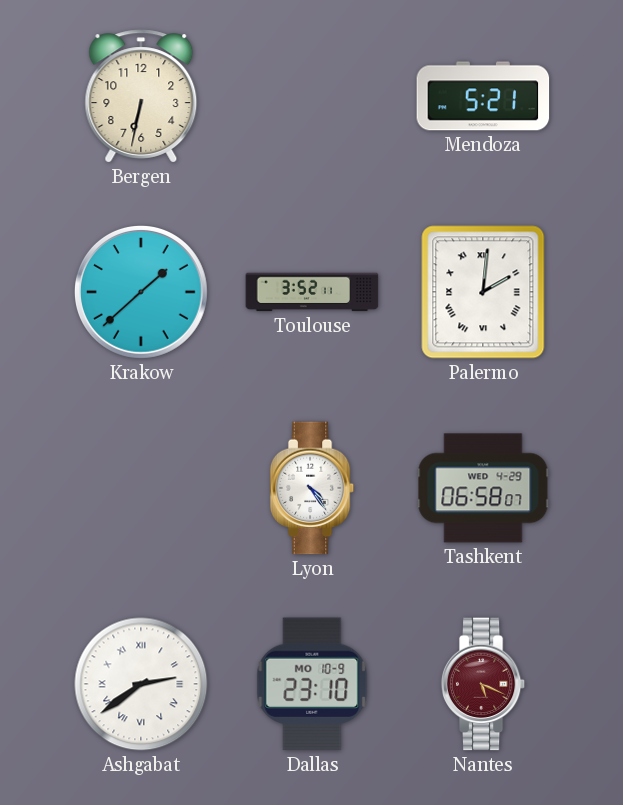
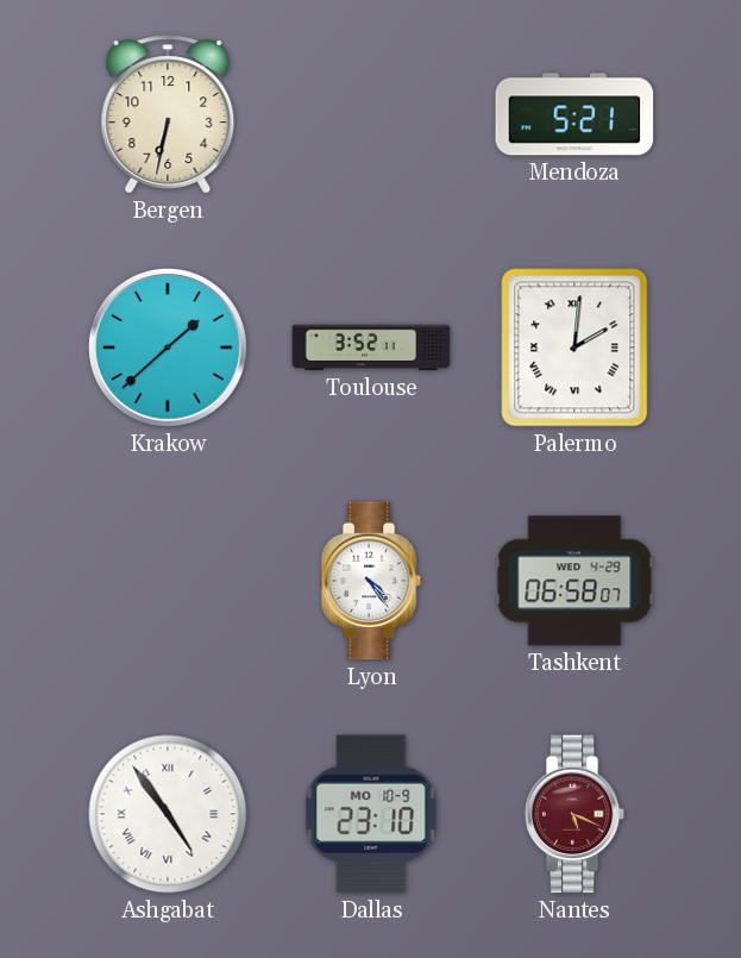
Ashgabat: 2:39 -> 4:54 (168, 814)
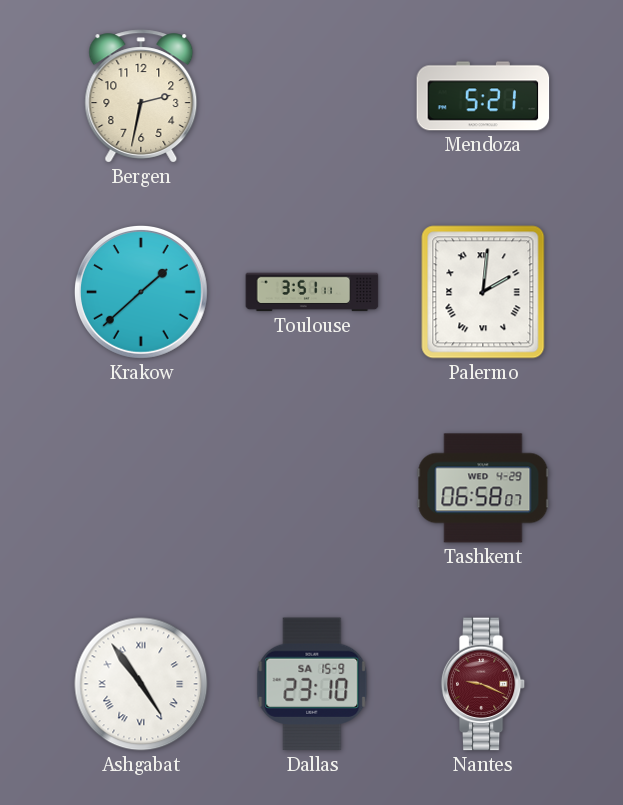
Bergen: 6:32 -> 2:32 (141, 96)
Toulouse: 3:52 -> 3:51 (312, 292)
Lyon: 4:24 -> none (371, 581)
Dallas date: MO 10-9 -> SA 15-9 (312, 684)
Nantes: 5:19 -> 9:19 (483, 684)
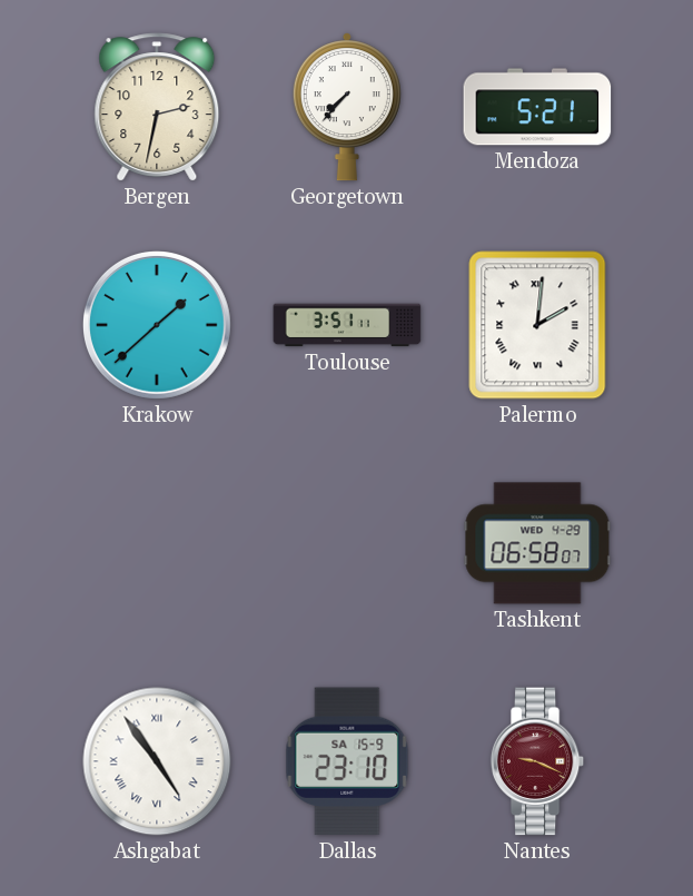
Georgetown: none -> 7:37 (347, 107)
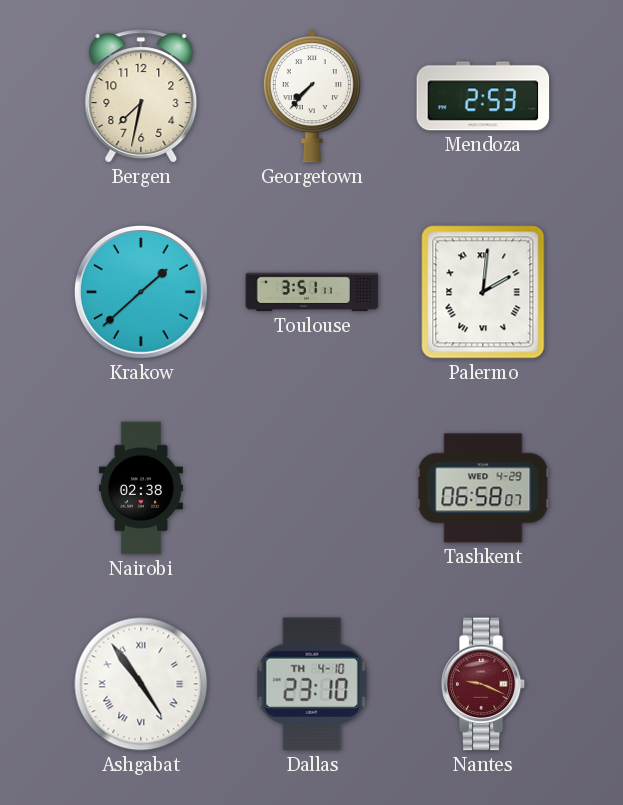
Bergen: 2:32 -> 7:32 (141, 96)
Mendoza: 5:21 -> 2:53 (483, 96)
Nairobi: none -> 02:38 (141, 488)
Dallas date: SA 15-9 -> TH 4-10 (312, 684)
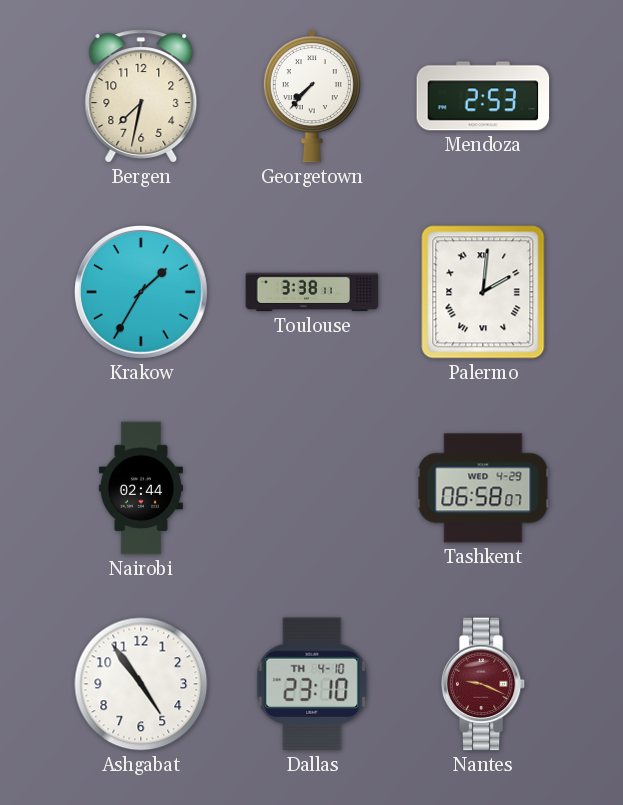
Krakow: 1:38 -> 1:35 (142, 293)
Toulouse: 3:51 -> 3:38 (312, 292)
Nairobi: 02:38 -> 02:44 (141, 488)
Ashgabat numerals: Roman -> Arabic (141, 684)
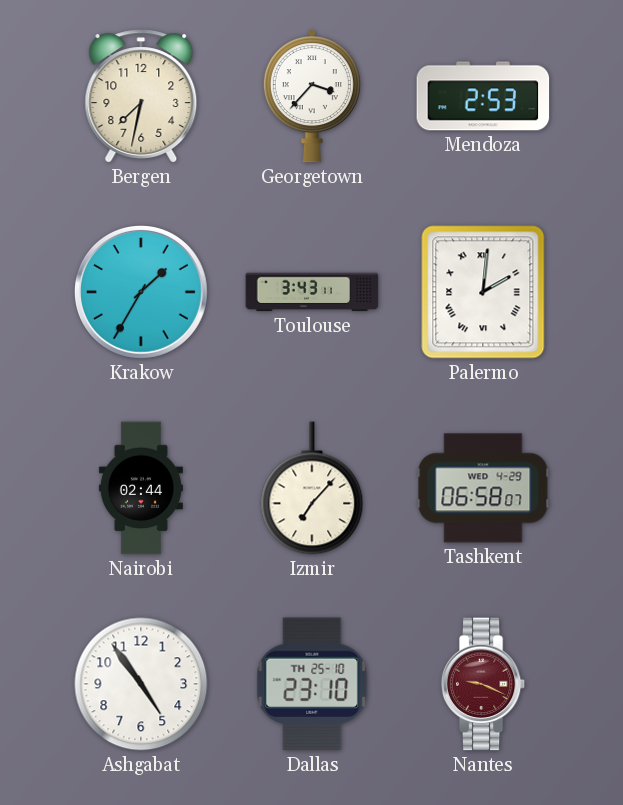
Georgetown: 7:37 -> 3:37 (312, 96)
Toulouse: 3:38 -> 3:43 (312, 292)
Izmir: none -> 7:07 (312, 488)
Dallas date: TH 4-10 -> TH 25-10 (312, 684)
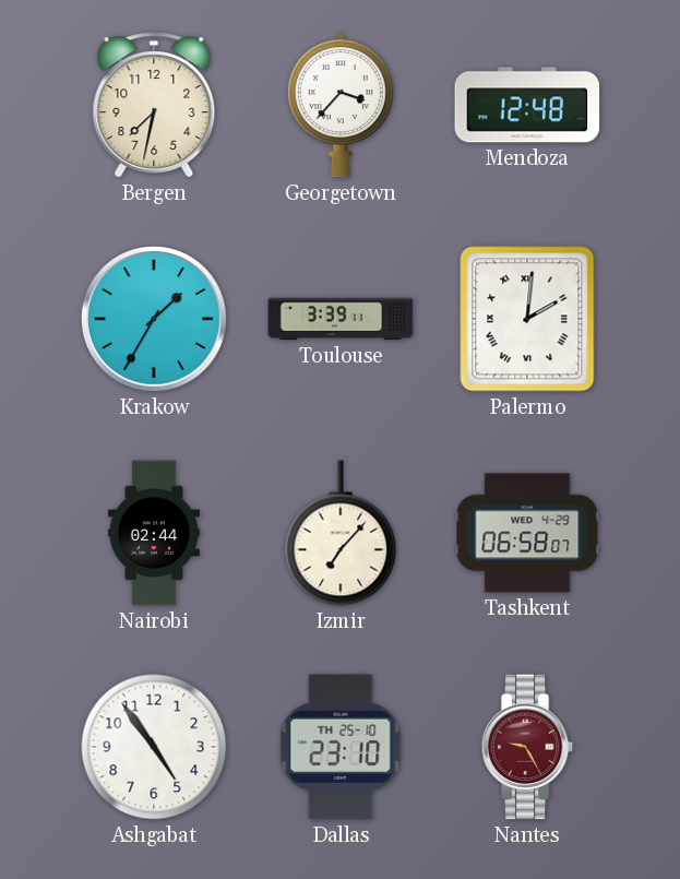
Mendoza: 2:53 -> 12:48 (527, 105)
Toulouse: 3:43 -> 3:39 (341, 319)
Nantes: 9:19 -> 9:25 (527, 747)
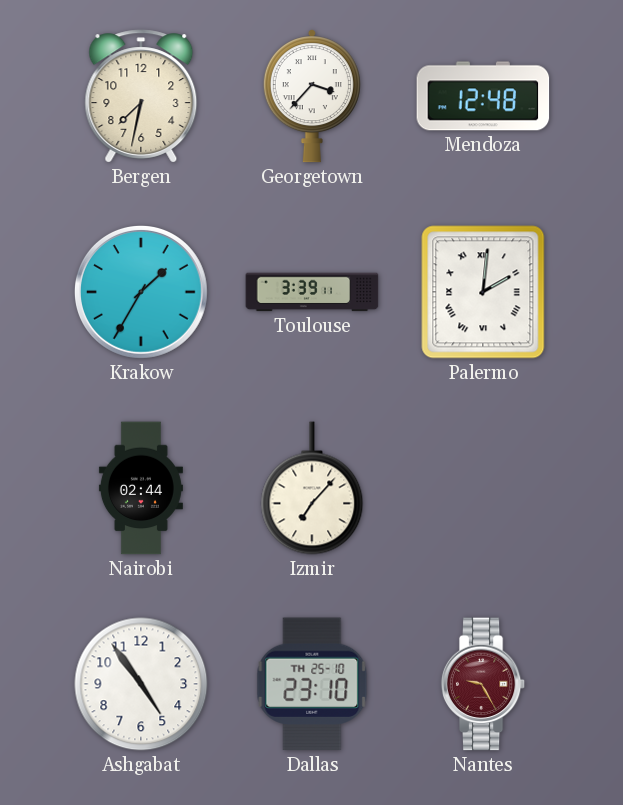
Tashkent: 06:58 -> none (527, 533)
